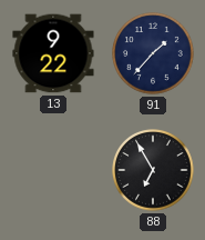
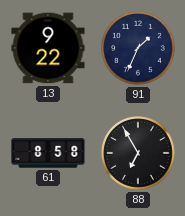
91: 1:37 -> 1:34 (138, 48)
61: none -> 8:58 (48, 153)
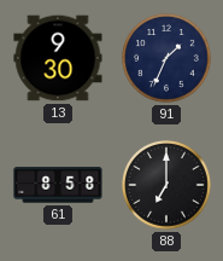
13: 9:22 -> 9:30 (58, 58)
88: 6:55 -> 7:00 (166, 185)
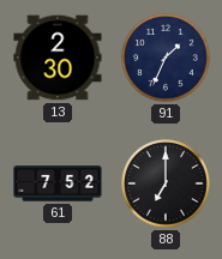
13: 9:30 -> 2:30 (58, 58)
61: 8:58 -> 7:52 (58, 183)
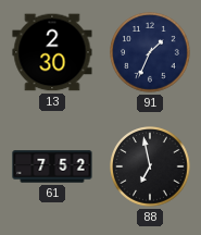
88: 7:00 -> 6:58 (150, 166)
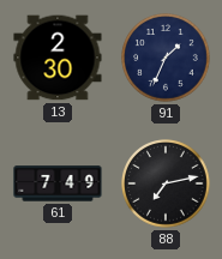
61: 7:52 -> 7:49 (58, 183)
88: 6:58 -> 7:13 (166, 183)
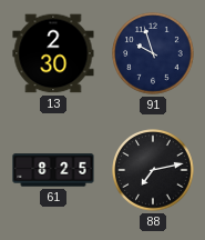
91: 1:34 -> 9:57 (153, 53)
61: 7:49 -> 8:25 (53, 170)
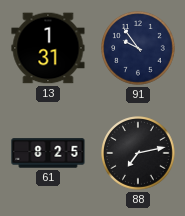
13: 2:30 -> 1:31 (48, 48)
91: 9:57 -> 9:54 (138, 48)
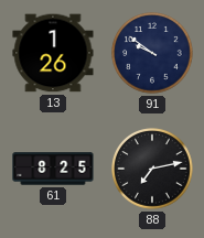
13: 1:31 -> 1:26 (53, 53)
91: 9:54 -> 9:51 (152, 53)
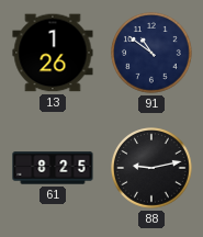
91: 9:51 -> 10:51 (151, 53)
88: 7:13 -> 9:13 (151, 168)
